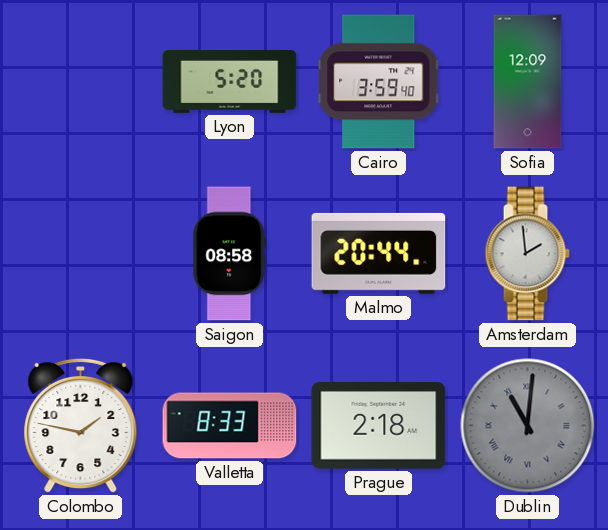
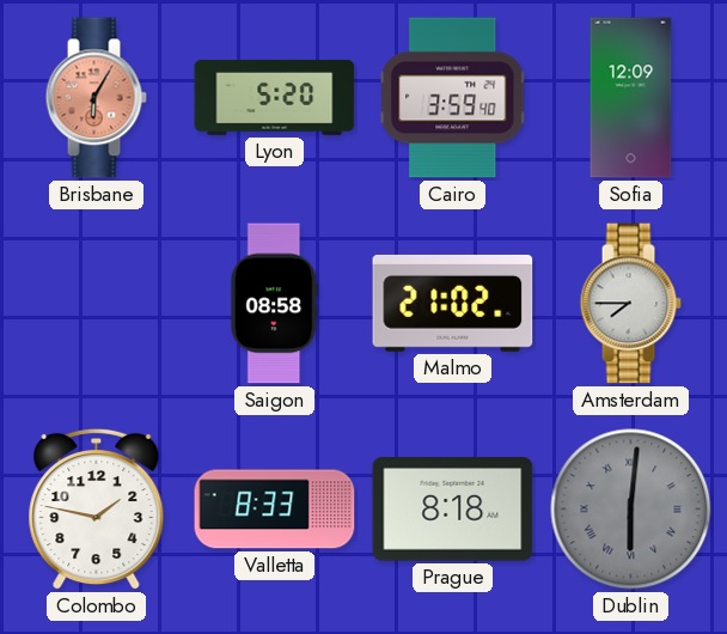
Brisbane: none -> 6:05 (96, 98)
Malmo: 20:44 -> 21:02 (453, 303)
Amsterdam: 1:59 -> 7:45 (630, 304)
Prague: 2:18 -> 8:18 (453, 510)
Dublin: 11:01 -> 6:01 (631, 510)
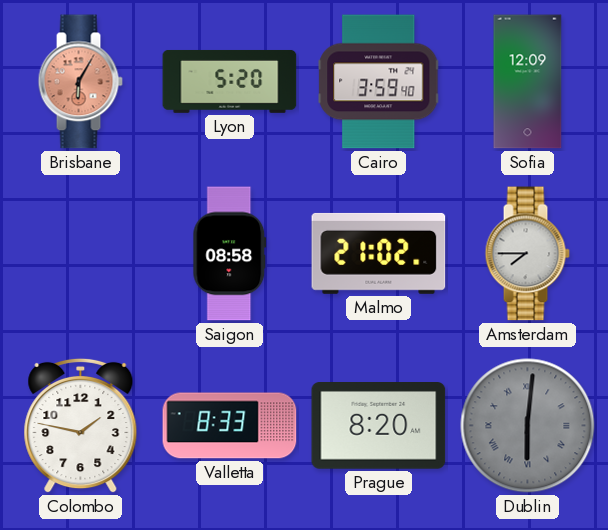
Prague: 8:18 -> 8:20 (379, 426)
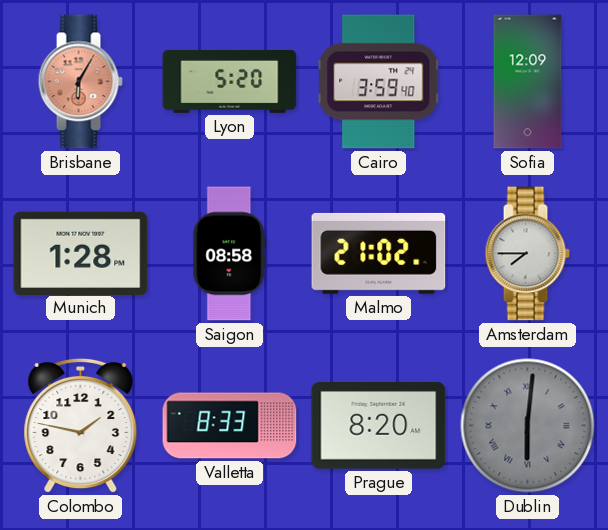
Munich: none -> 1:28 (81, 253)
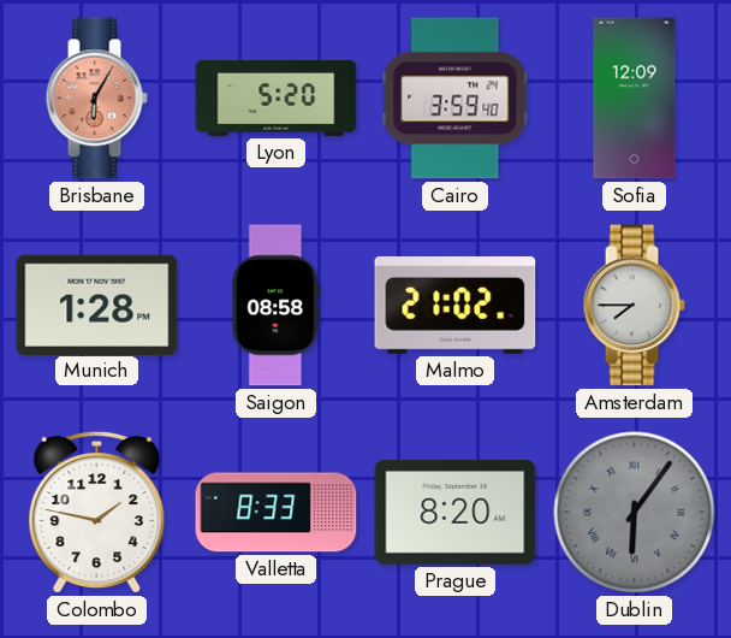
Dublin: 6:01 -> 6:06 (635, 513)
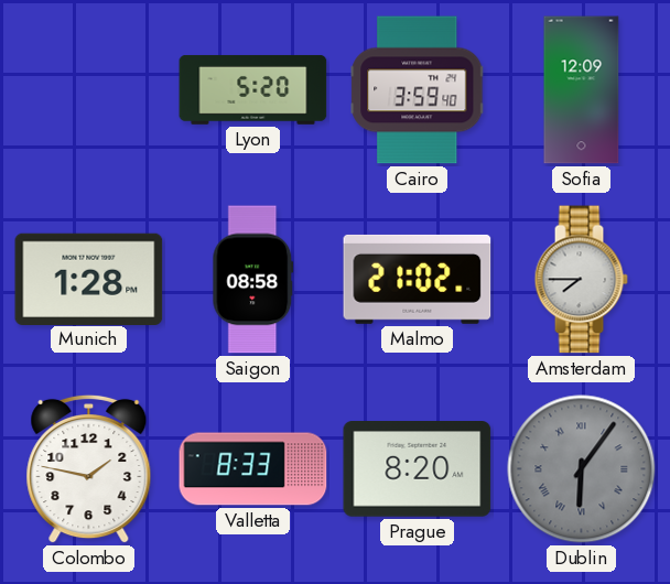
Brisbane: 6:05 -> none (96, 99)
